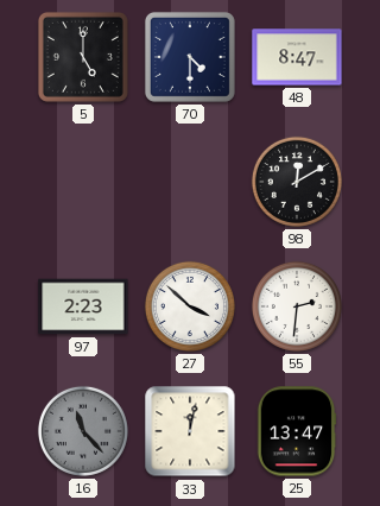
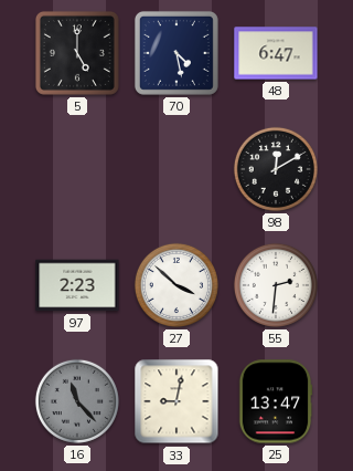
70: 4:30 -> 4:28 (176, 53)
48: 8:47 -> 6:47 (276, 53)
33: 12:02 -> 9:02 (176, 401)
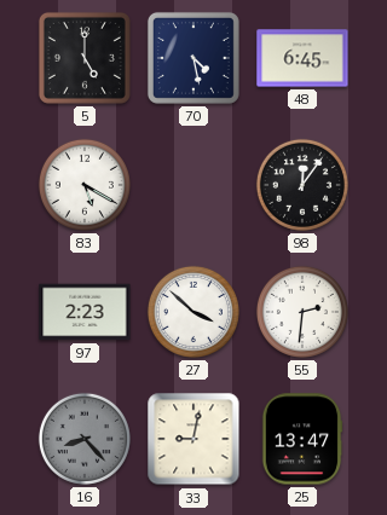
48: 6:47 -> 6:45 (302, 58)
83: none -> 5:20 (85, 185)
98: 12:10 -> 12:06 (302, 185)
16: 11:23 -> 8:23 (85, 439)
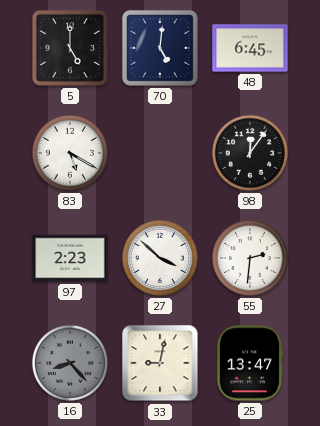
70: 4:28 -> 5:01 (160, 48)
